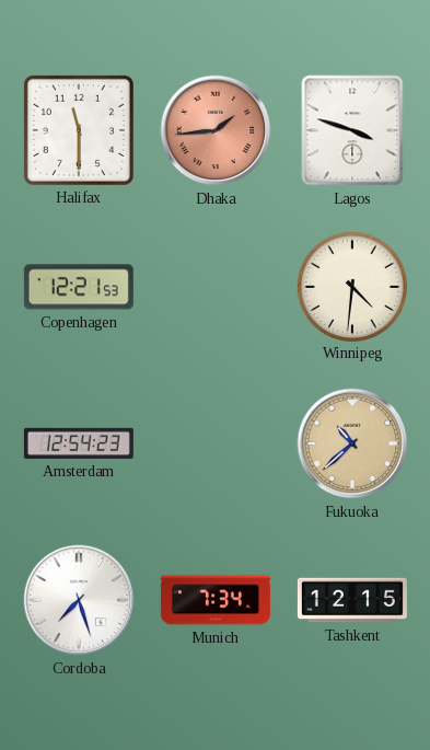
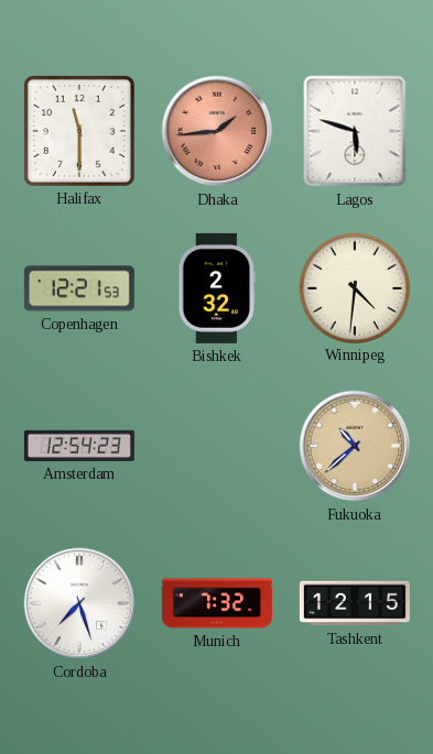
Lagos: 3:48 -> 5:48 (355, 131)
Bishkek: none -> 2:32 (217, 288)
Munich: 7:34 -> 7:32 (217, 603)
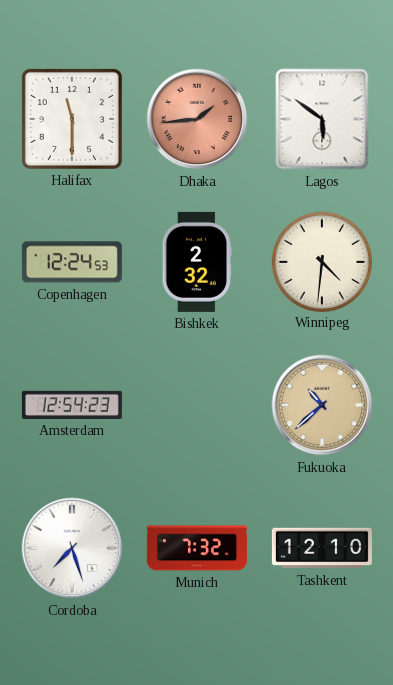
Lagos: 5:48 -> 5:51 (322, 119)
Copenhagen: 12:21 -> 12:24 (72, 262)
Tashkent: 12:15 -> 12:10 (322, 548)
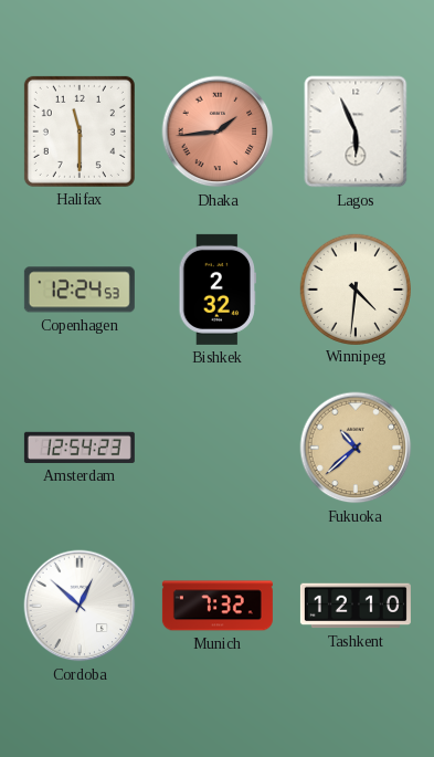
Lagos: 5:51 -> 5:56 (356, 132)
Cordoba: 7:27 -> 12:52 (80, 606)
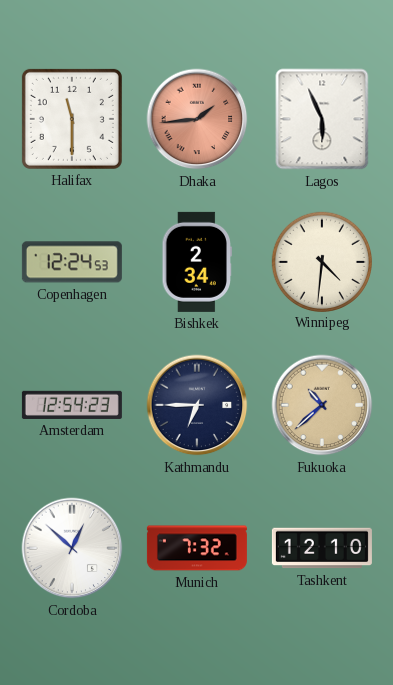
Bishkek: 2:32 -> 2:34 (197, 262)
Kathmandu: none -> 6:45 (197, 405)
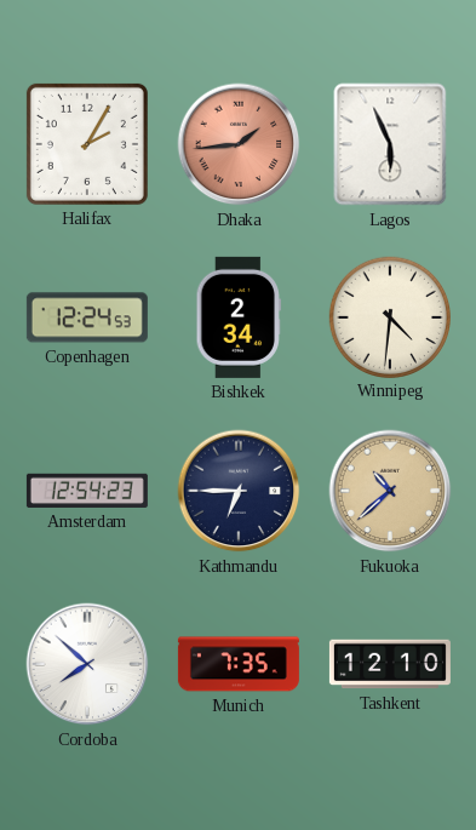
Halifax: 11:30 -> 2:05 (87, 144)
Cordoba: 12:52 -> 7:52 (87, 664)
Munich: 7:32 -> 7:35 (239, 664)
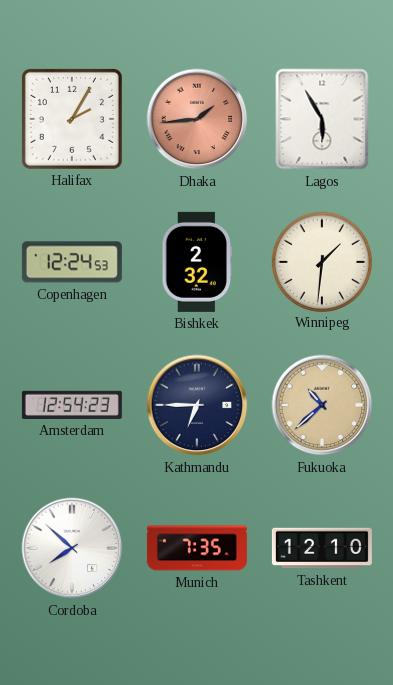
Lagos: 5:56 -> 5:55 (322, 119)
Bishkek: 2:34 -> 2:32 (197, 262)
Winnipeg: 4:31 -> 1:31 (321, 261)
